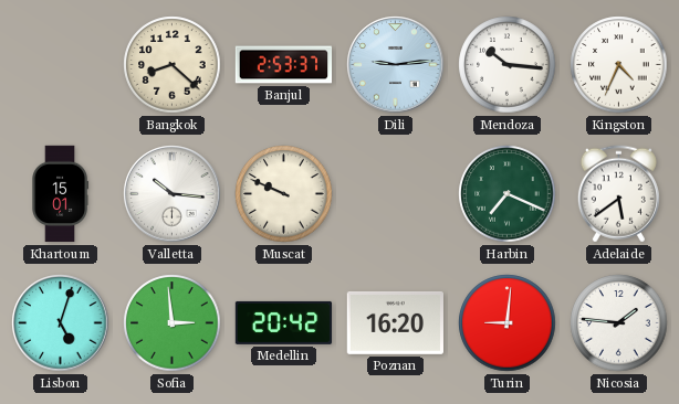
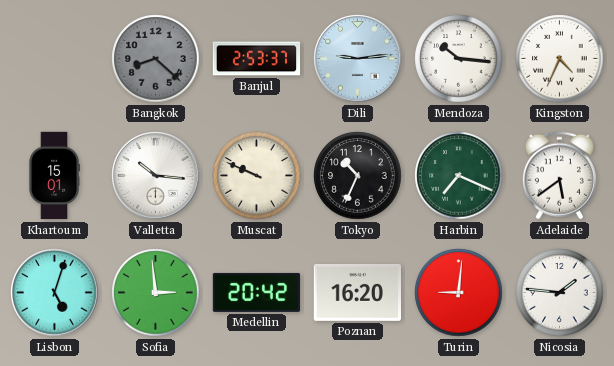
Bangkok dial: cream -> grey (156, 59)
Tokyo: none -> 10:34 (358, 176)
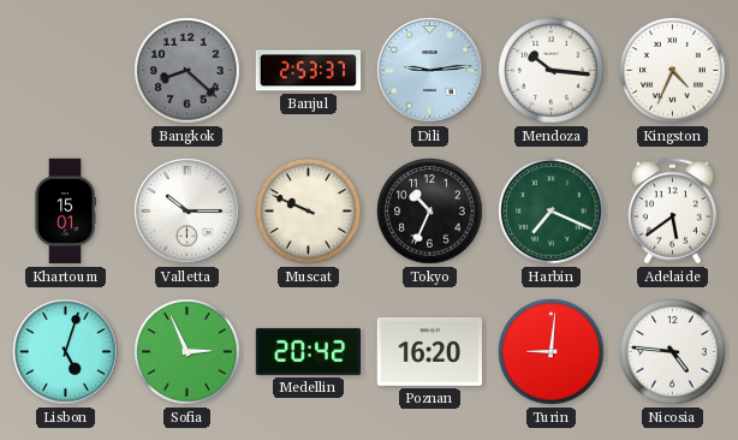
Valletta: 10:16 -> 10:15 (188, 212)
Sofia: 2:59 -> 2:56 (188, 352)
Nicosia: 1:46 -> 4:46 (673, 352)
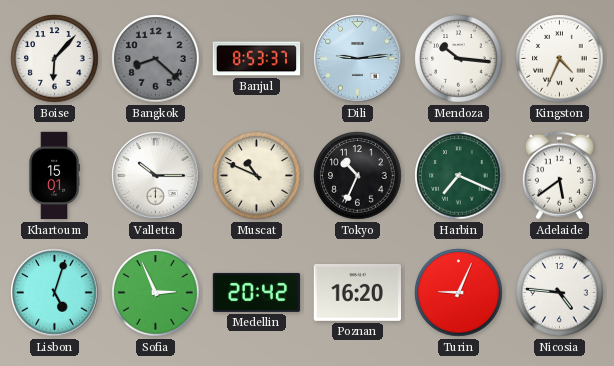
Boise: none -> 6:07 (55, 59)
Banjul: 2:53 -> 8:53 (257, 59)
Muscat: 9:49 -> 10:49 (257, 176)
Turin: 9:01 -> 9:04 (459, 293)
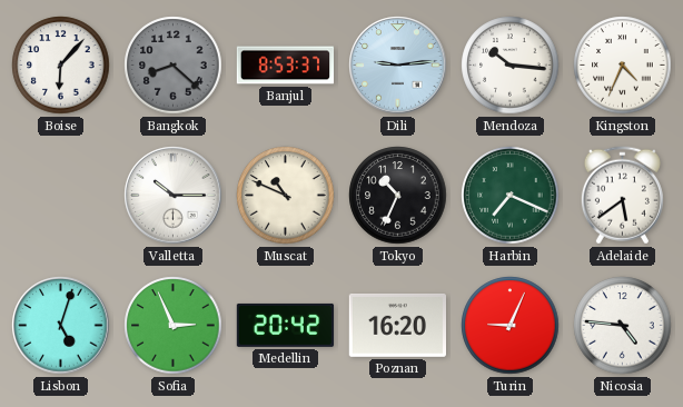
Khartoum: 15:01 -> none (54, 176)
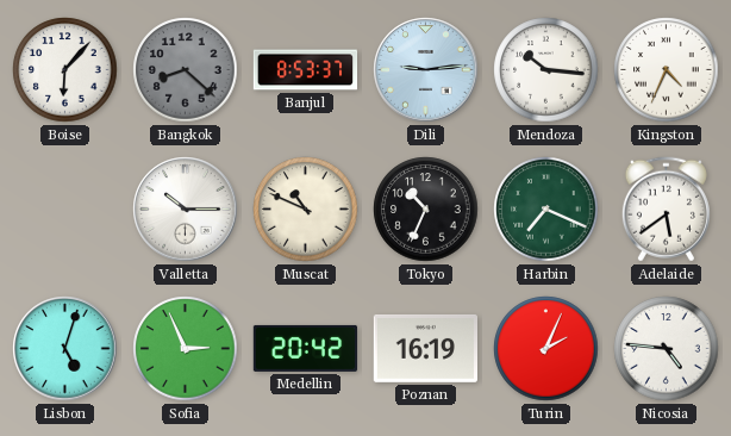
Poznan: 16:20 -> 16:19 (425, 348)
Turin: 9:04 -> 2:04 (546, 349)
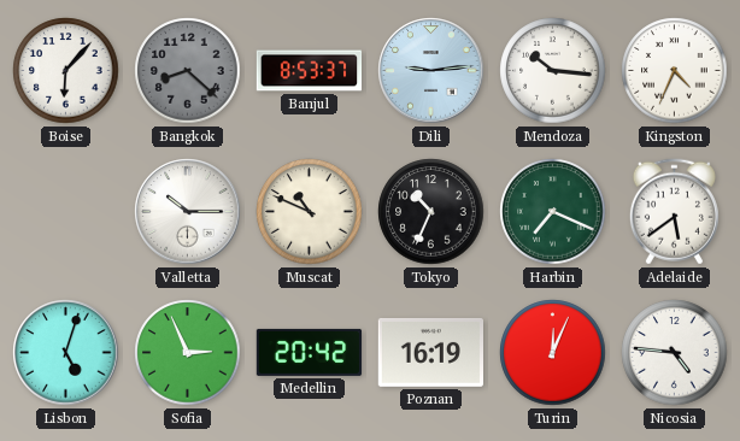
Turin: 2:04 -> 12:04 (553, 353)
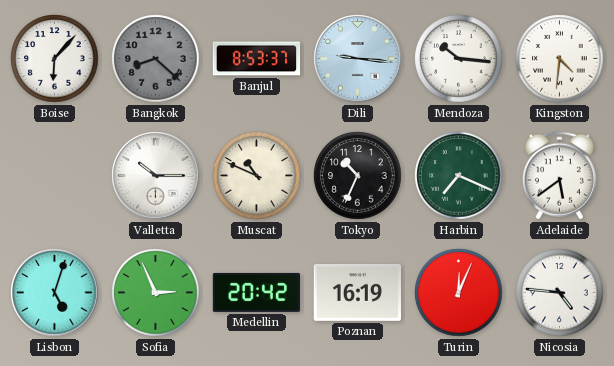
Dili: 9:14 -> 9:16 (358, 59)
Kingston: 4:34 -> 4:31 (560, 59)
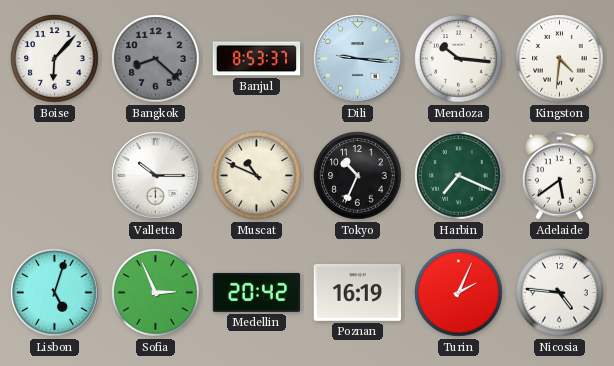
Turin: 12:04 -> 2:04 (459, 293)
